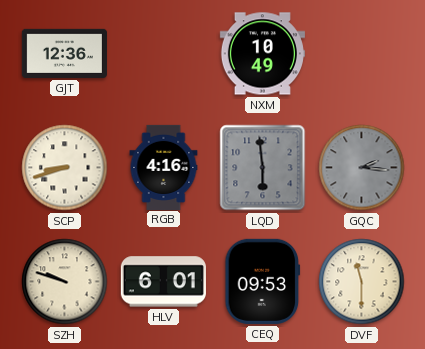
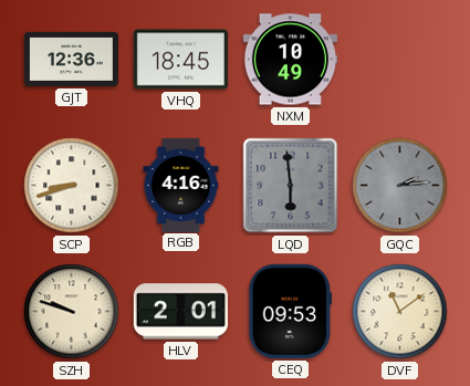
VHQ: none -> 18:45 (180, 60)
GQC: 2:16 -> 2:14 (400, 186)
HLV: 6:01 -> 2:01 (180, 312)
DVF: 11:30 -> 11:09 (400, 312)
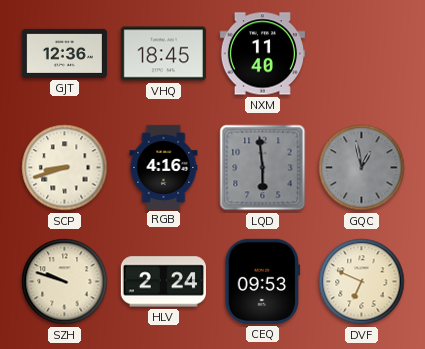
NXM: 10:49 -> 11:40 (262, 54)
GQC: 2:14 -> 12:58 (362, 168)
HLV: 2:01 -> 2:24 (163, 282)
DVF: 11:09 -> 6:49 (362, 282)
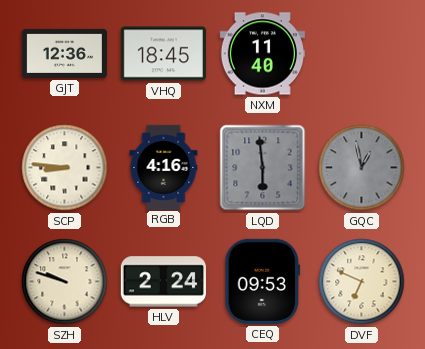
SCP: 8:42 -> 8:46 (65, 168)
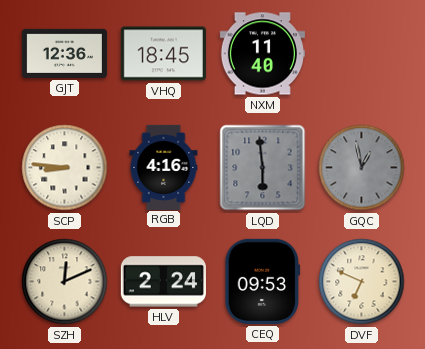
SZH: 9:48 -> 12:11 (65, 282)
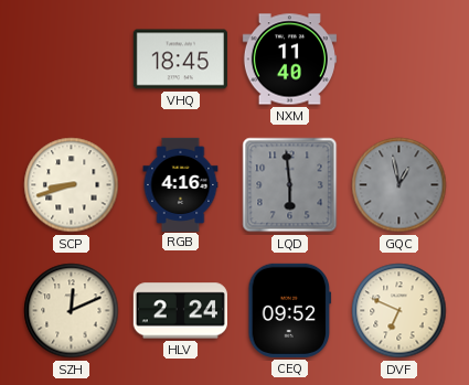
GJT: 12:36 -> none (64, 53)
SCP: 8:46 -> 8:42 (72, 185)
CEQ: 09:53 -> 09:52 (290, 310)
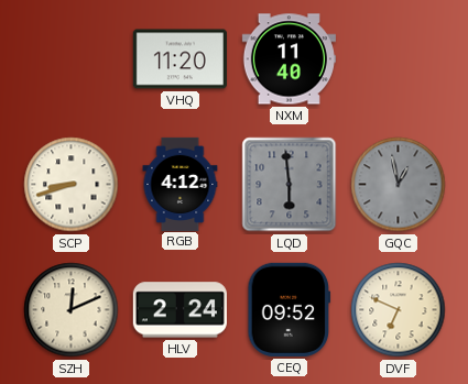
VHQ: 18:45 -> 11:20 (179, 59)
RGB: 4:16 -> 4:12 (181, 184)
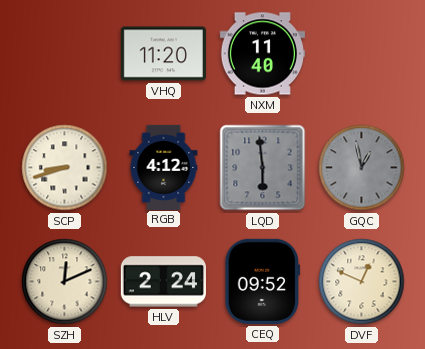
DVF: 6:49 -> 12:49 (362, 282)
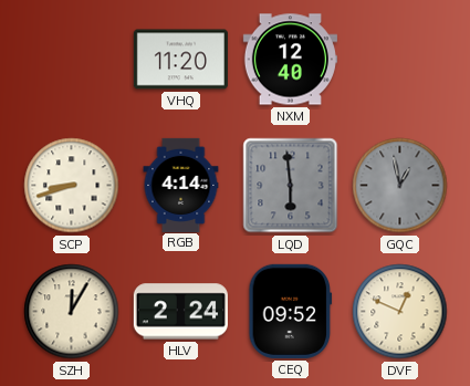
NXM: 11:40 -> 12:40 (290, 60)
RGB: 4:12 -> 4:14 (181, 185)
SZH: 12:11 -> 12:05 (72, 312)
